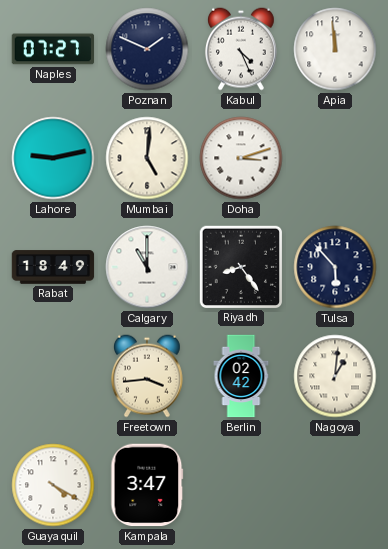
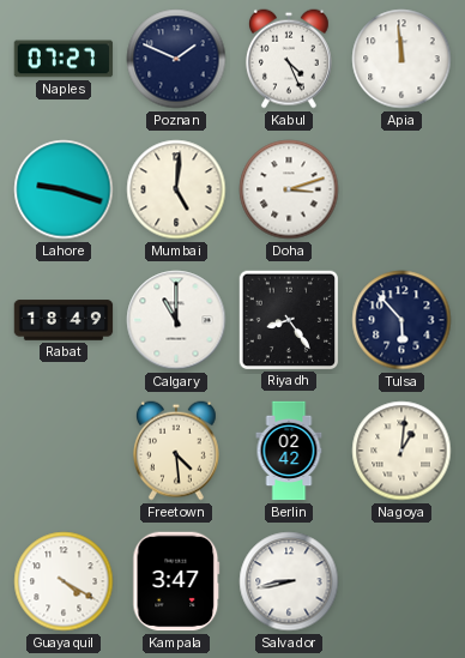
Lahore: 9:13 -> 9:18 (64, 189)
Freetown: 3:44 -> 4:29 (176, 451)
Salvador: none -> 8:43 (289, 581)
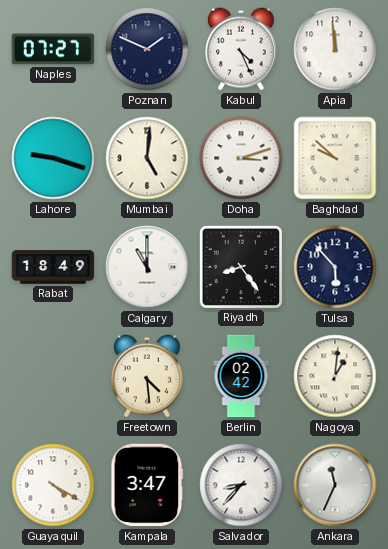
Baghdad: none -> 9:52 (335, 158)
Salvador: 8:43 -> 8:37 (241, 485)
Ankara: none -> 11:34 (335, 485)
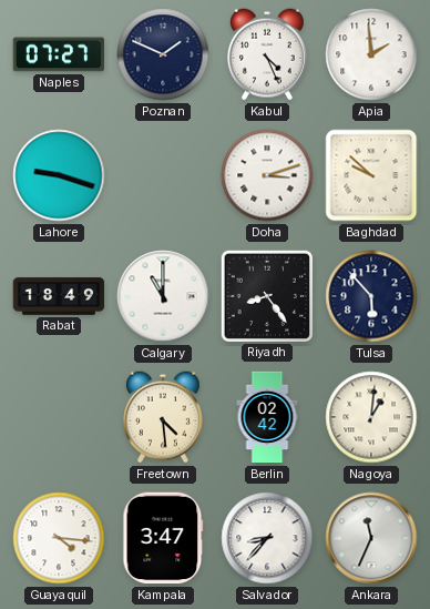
Apia: 11:59 -> 1:59 (371, 54)
Mumbai: 5:01 -> none (147, 158)
Guayaquil: 4:20 -> 4:16 (59, 538)
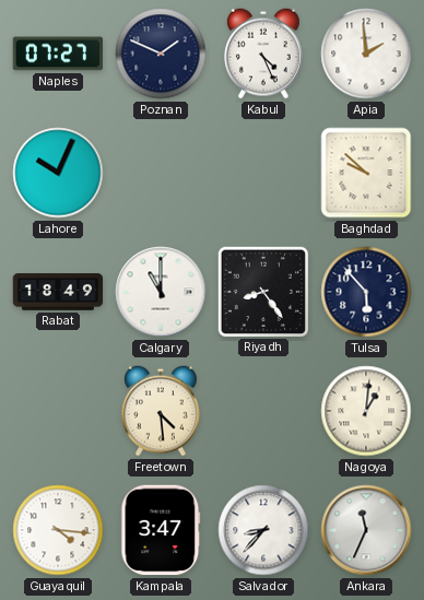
Lahore: 9:18 -> 10:04 (58, 173)
Doha: 3:12 -> none (267, 175)
Berlin: 02:42 -> none (267, 417)
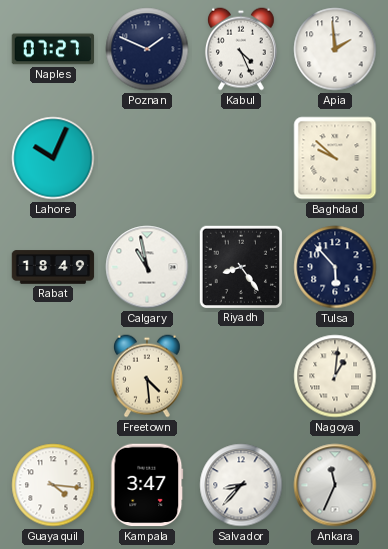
Calgary: 11:00 -> 10:58 (147, 267)
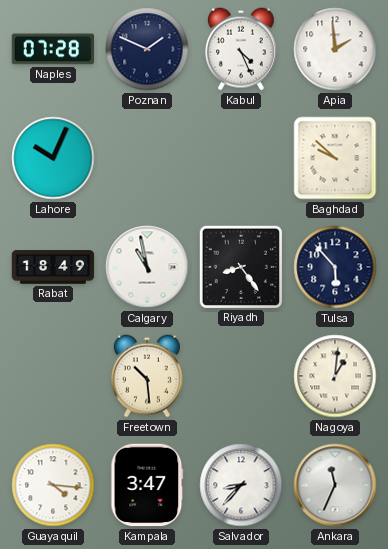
Naples: 07:27 -> 07:28 (53, 49)
Freetown: 4:29 -> 10:29 (147, 376)
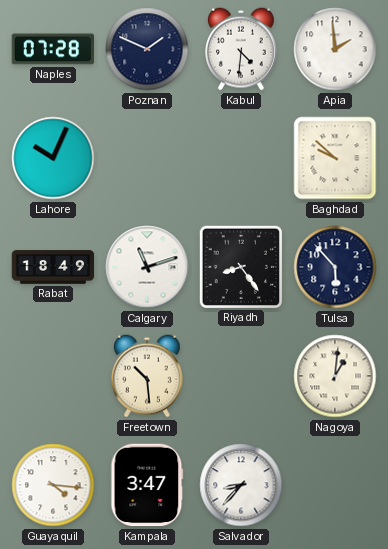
Kabul: 4:26 -> 4:31 (241, 49)
Calgary: 10:58 -> 11:12 (147, 267)
Ankara: 11:34 -> none (335, 485)
